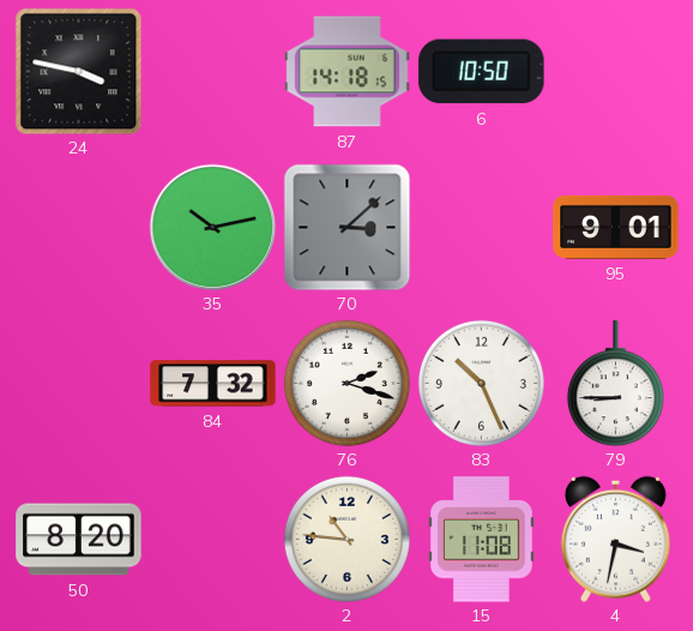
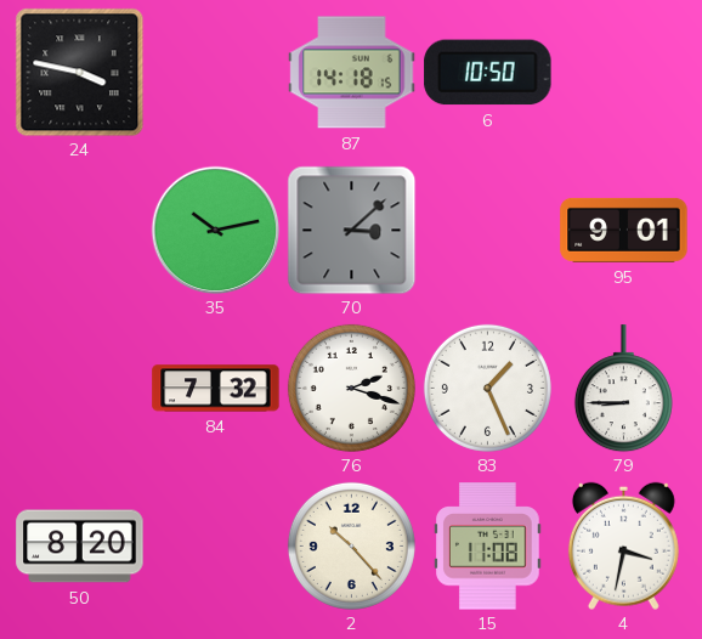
83: 10:26 -> 1:26 (487, 388)
2: 10:46 -> 10:23 (351, 545)
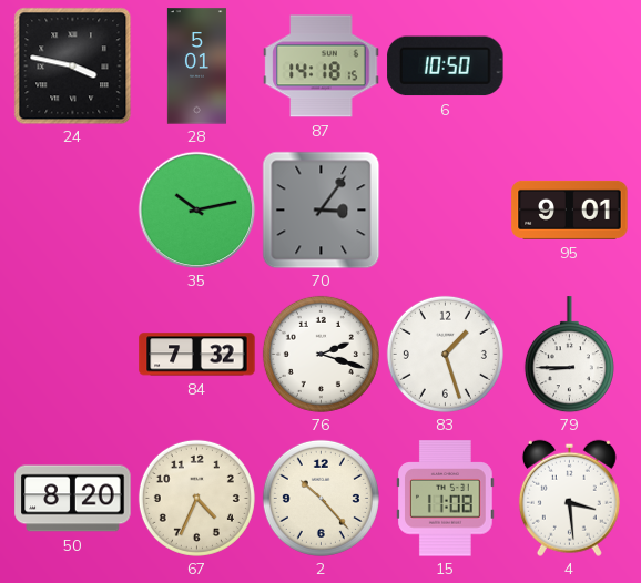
28: none -> 5:01 (196, 67)
70: 3:08 -> 3:06 (320, 209)
83: 1:26 -> 1:27 (445, 354)
67: none -> 4:34 (196, 498)
4: 3:32 -> 3:29 (569, 498)
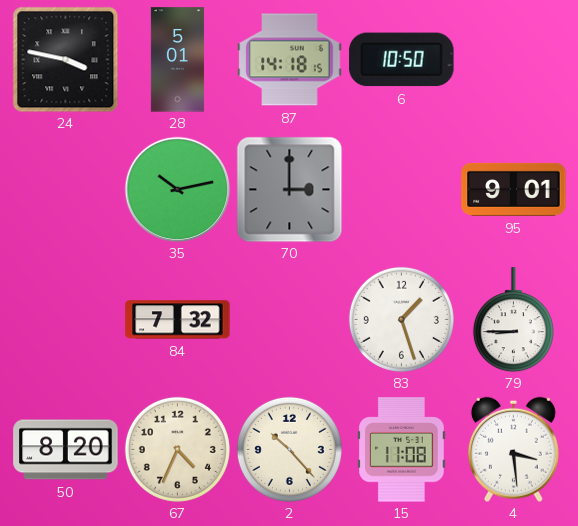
70: 3:06 -> 3:00 (289, 189)
76: 2:18 -> none (320, 354)
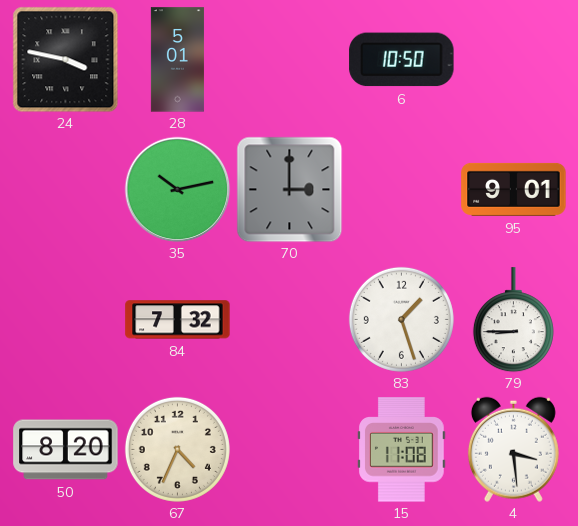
87: 14:18 -> none (290, 60)
2: 10:23 -> none (289, 449)
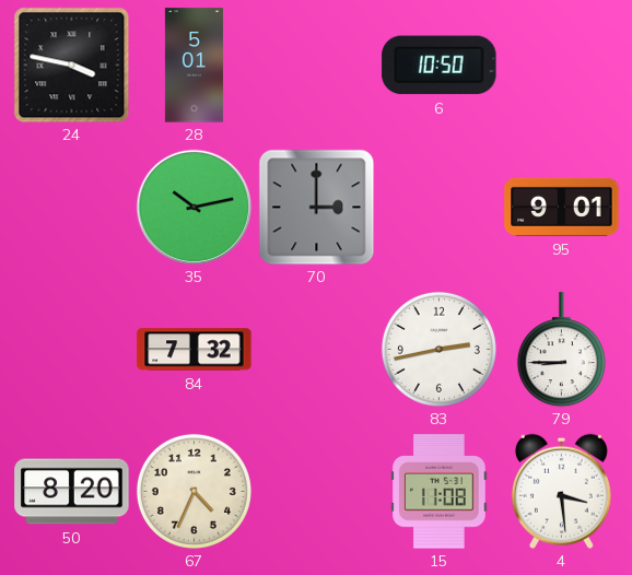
83: 1:27 -> 2:43 (438, 349)
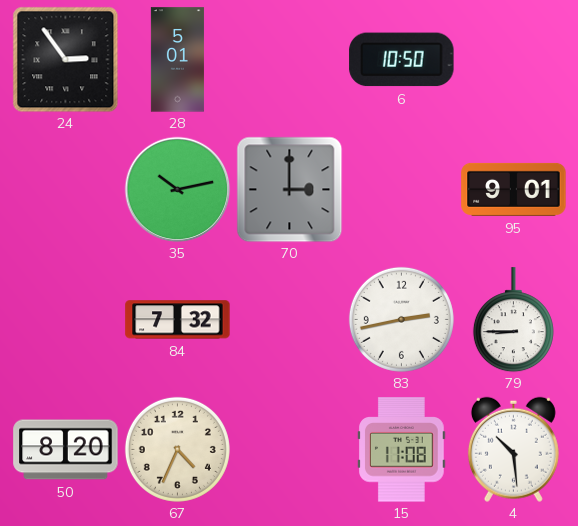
24: 3:47 -> 2:54 (65, 59)
4: 3:29 -> 10:29 (513, 449)
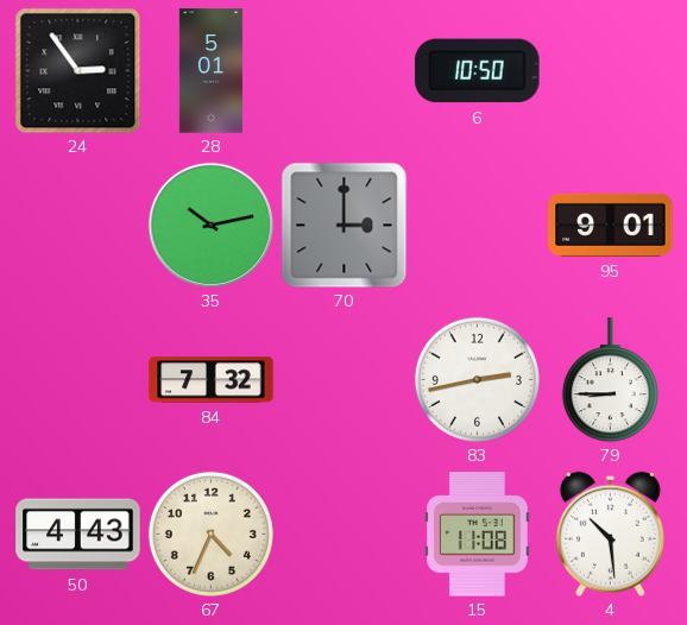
50: 8:20 -> 4:43 (78, 535)
